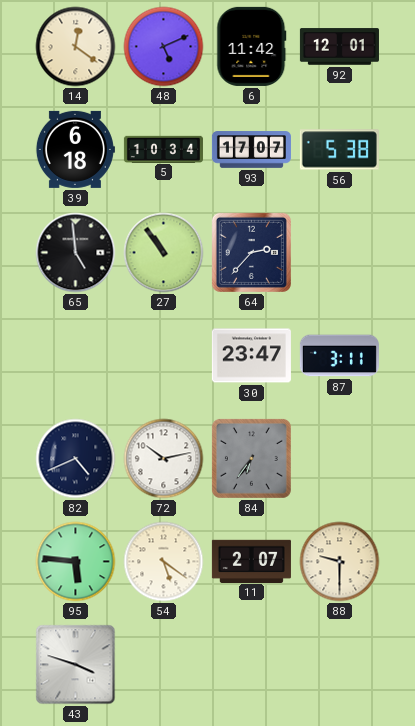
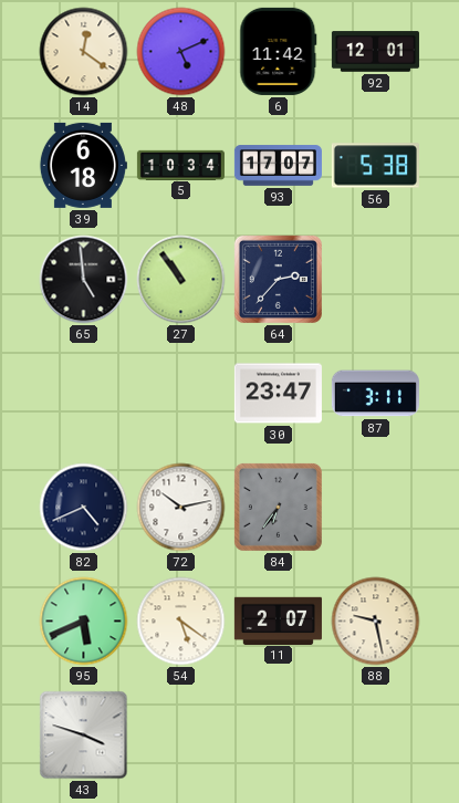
95: 5:46 -> 5:41 (84, 622)
88: 9:30 -> 9:28 (376, 622)
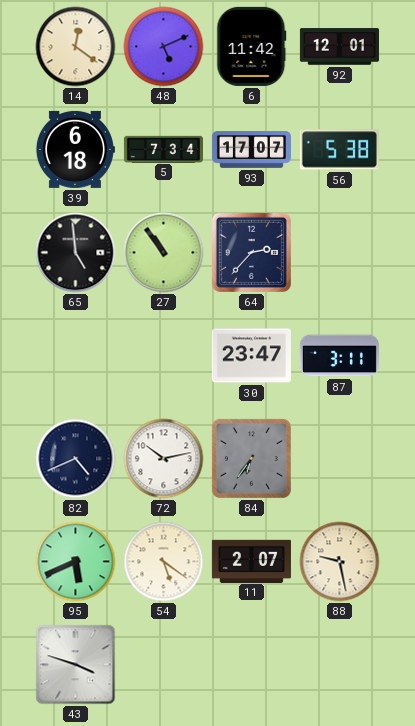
5: 10:34 -> 7:34 (163, 149)
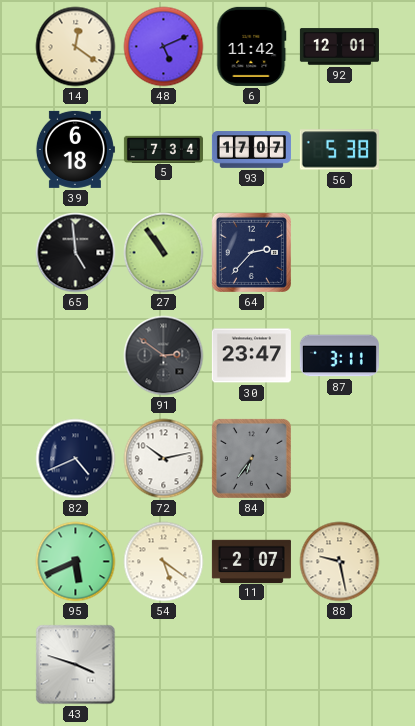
91: none -> 2:51 (164, 356)
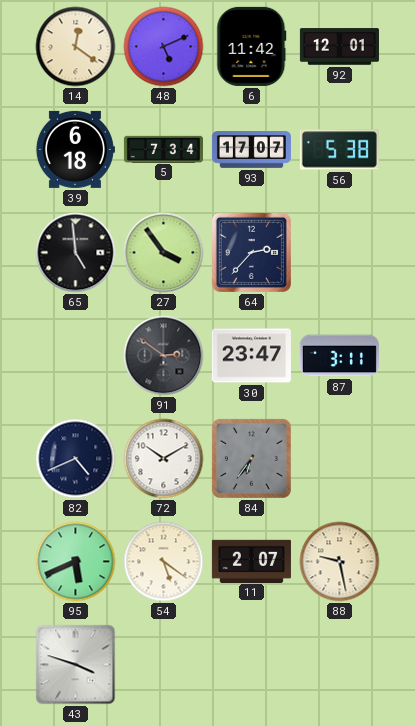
27: 10:54 -> 3:54 (164, 253)
72: 10:13 -> 10:10 (164, 459)
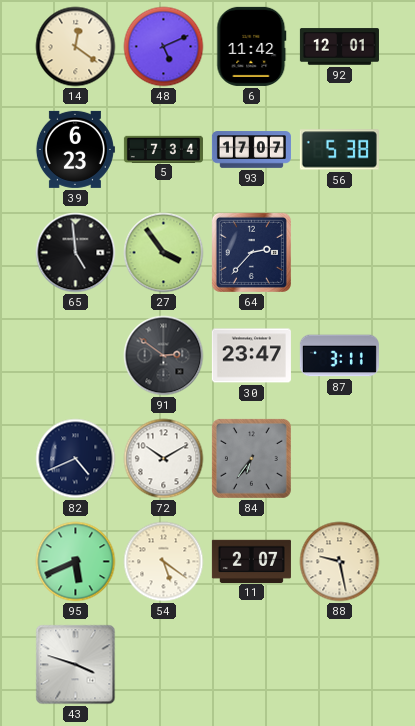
39: 6:18 -> 6:23 (75, 149)
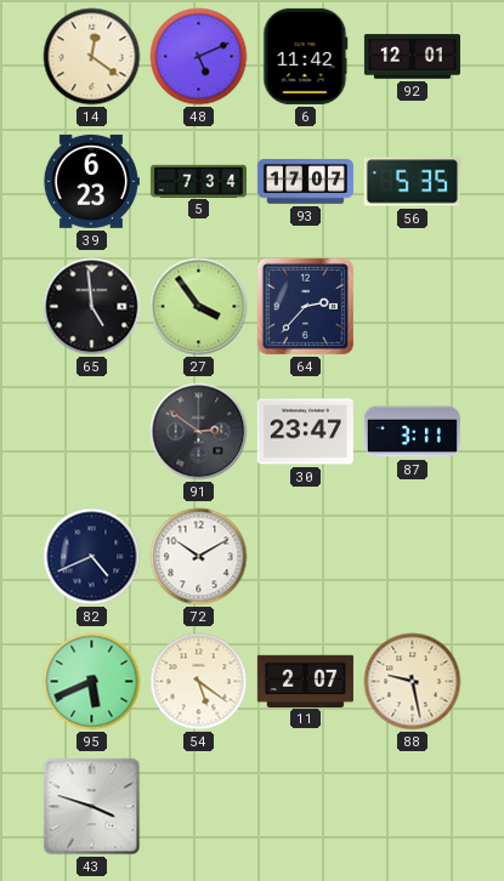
56: 5:38 -> 5:35 (412, 182)
84: 6:36 -> none (251, 458)
